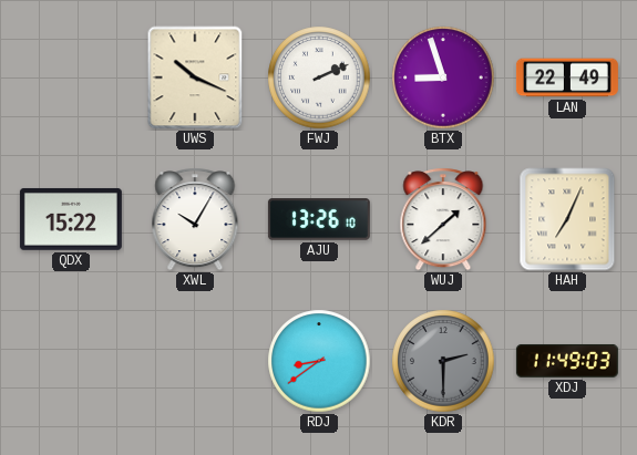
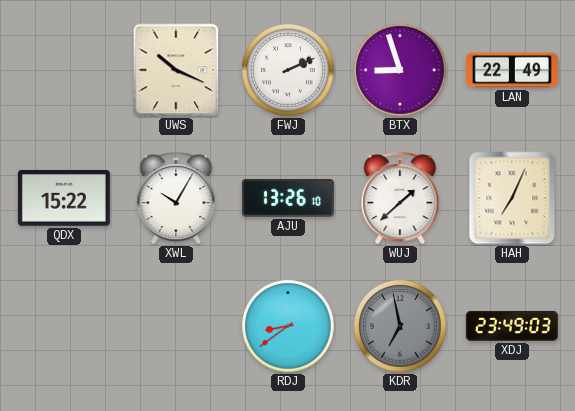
KDR: 2:30 -> 6:58 (400, 326)
XDJ: 11:49 -> 23:49 (512, 326)
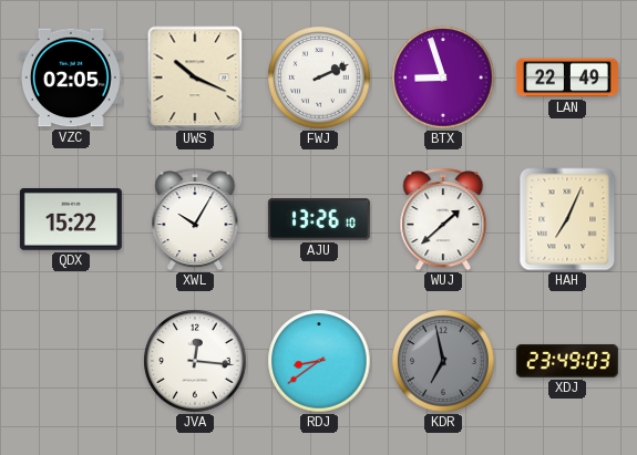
VZC: none -> 02:05 (71, 77)
JVA: none -> 12:16 (195, 361)
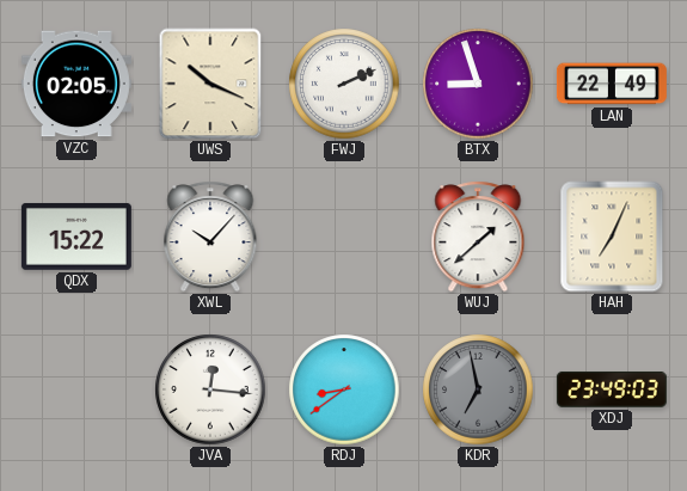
XWL: 10:05 -> 10:07 (210, 237)
AJU: 13:26 -> none (319, 219)
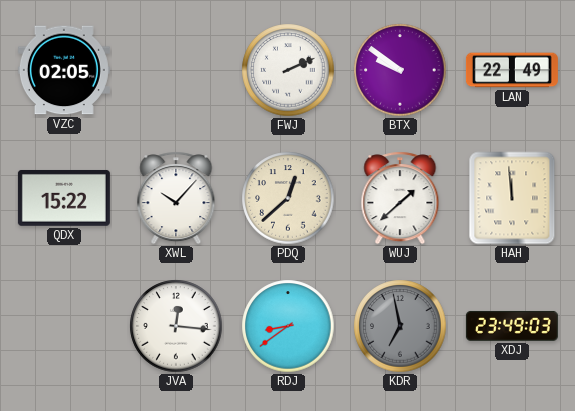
UWS: 10:19 -> none (210, 84)
BTX: 8:57 -> 9:51 (400, 70)
PDQ: none -> 12:38 (288, 198)
HAH: 7:04 -> 11:59 (512, 198)
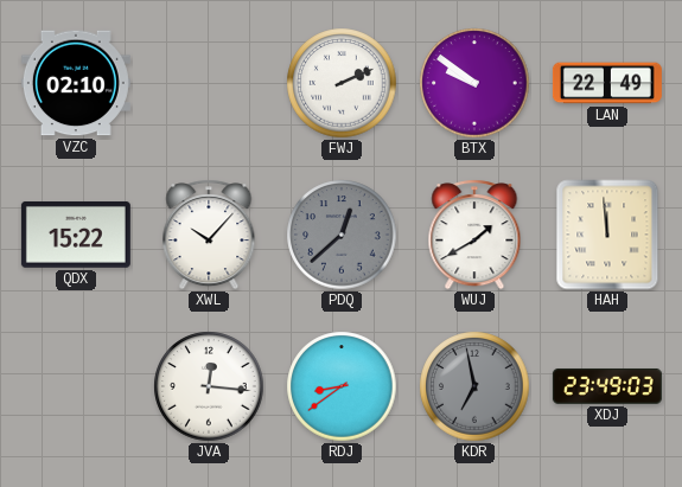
VZC: 02:05 -> 02:10 (76, 83)
PDQ dial: cream -> grey (342, 235)
WUJ: 1:38 -> 1:40 (474, 235)
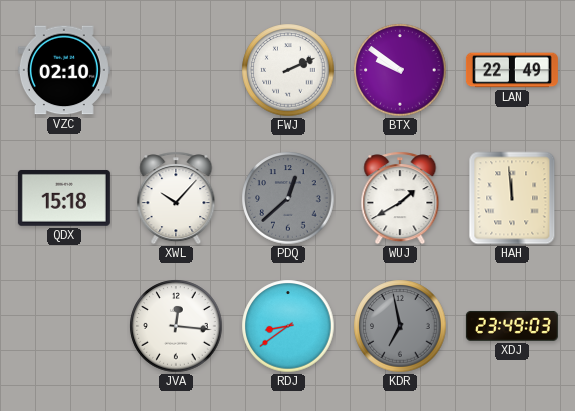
QDX: 15:22 -> 15:18 (64, 198)
